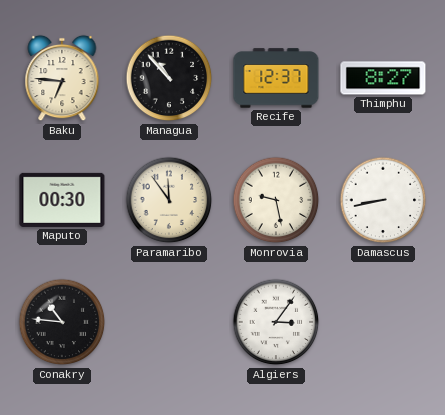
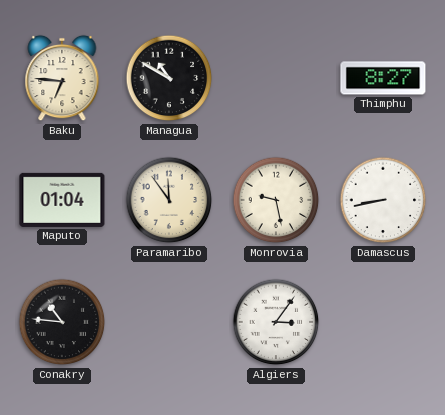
Managua: 10:53 -> 10:50 (169, 78)
Recife: 12:37 -> none (276, 78)
Maputo: 00:30 -> 01:04 (62, 200)
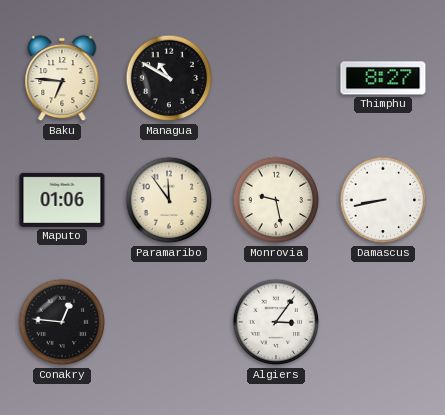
Maputo: 01:04 -> 01:06 (62, 200)
Conakry: 10:46 -> 12:46 (62, 322)
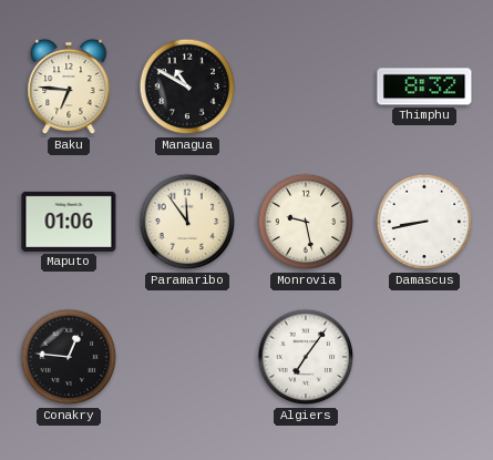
Thimphu: 8:27 -> 8:32 (424, 86)
Algiers: 3:06 -> 7:06 (306, 357)
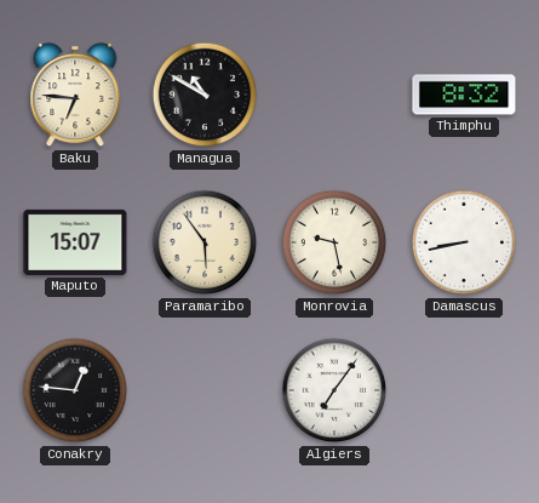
Maputo: 01:06 -> 15:07 (75, 242)
Paramaribo: 11:54 -> 5:54 (205, 242)
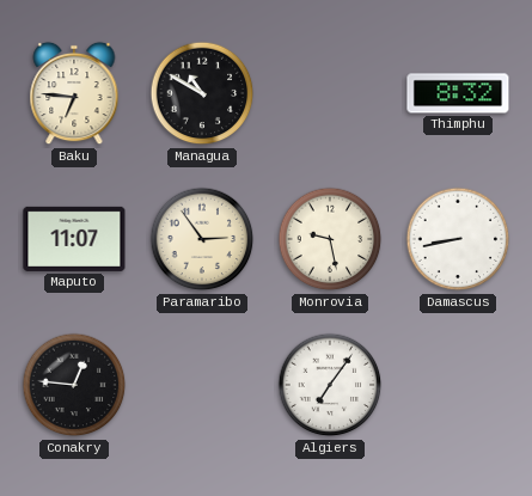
Maputo: 15:07 -> 11:07 (74, 239)
Paramaribo: 5:54 -> 2:54 (202, 239)
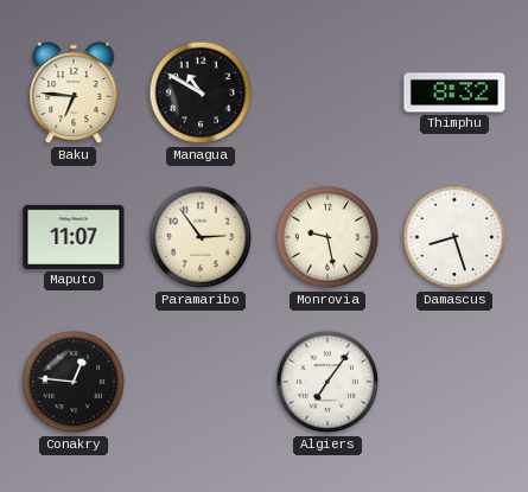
Damascus: 8:43 -> 8:27 (454, 237)
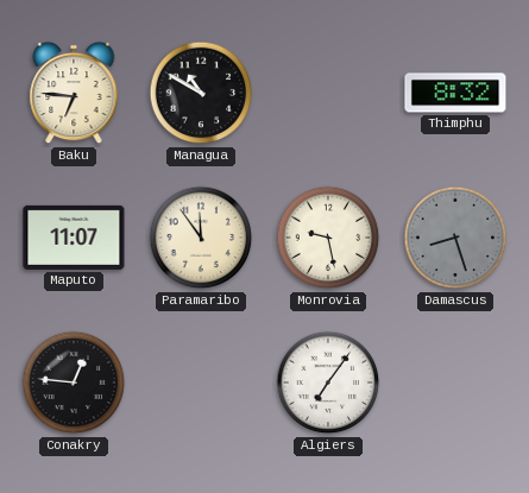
Paramaribo: 2:54 -> 11:54 (201, 238)
Damascus dial: white -> grey (455, 238)
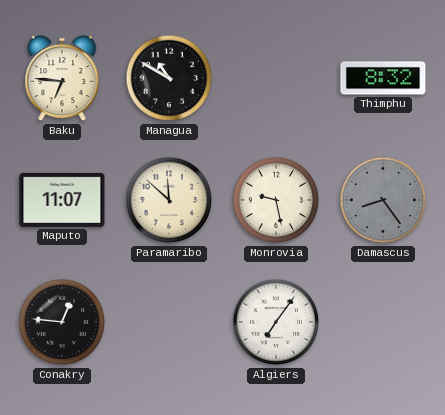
Paramaribo: 11:54 -> 11:52 (169, 200)
Damascus: 8:27 -> 8:24 (383, 200)
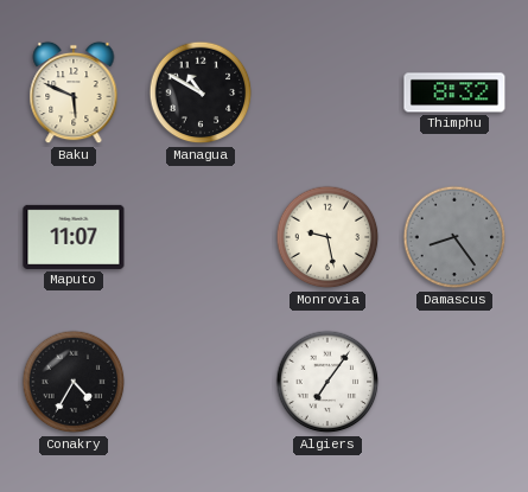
Baku: 6:46 -> 5:49 (74, 92)
Paramaribo: 11:52 -> none (169, 200)
Conakry: 12:46 -> 4:35 (74, 382)
